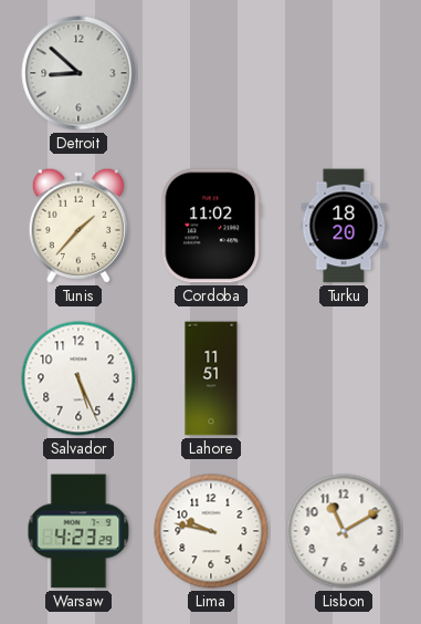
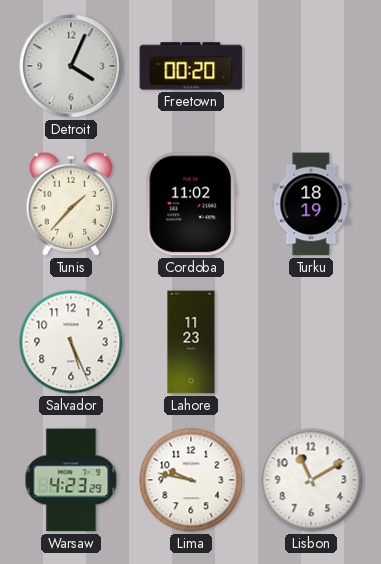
Detroit: 8:52 -> 4:04 (71, 66)
Freetown: none -> 00:20 (191, 66)
Turku: 18:20 -> 18:19 (311, 204)
Lahore: 11:51 -> 11:23 (191, 342)
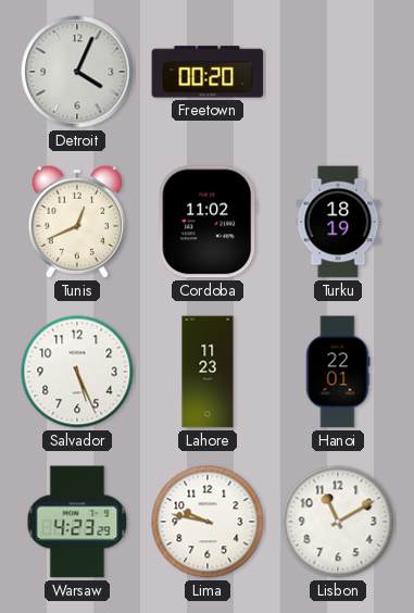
Tunis: 1:37 -> 12:41 (77, 222)
Hanoi: none -> 22:01 (338, 372)
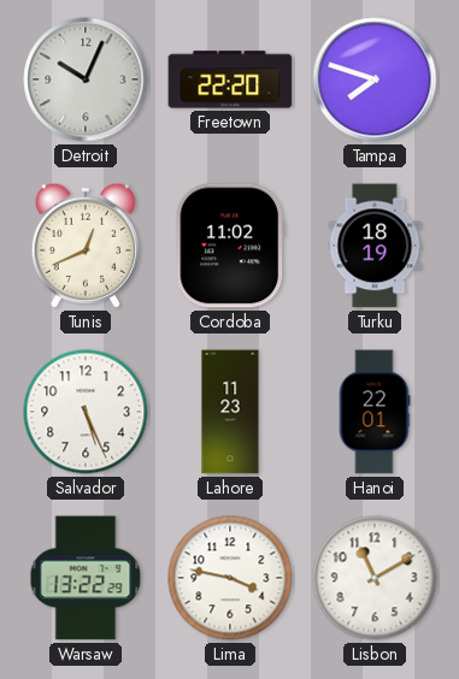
Detroit: 4:04 -> 10:04 (86, 79)
Freetown: 00:20 -> 22:20 (230, 79)
Tampa: none -> 7:48 (375, 79)
Warsaw: 4:23 -> 13:22 (86, 578)
Lima: 9:47 -> 3:47 (230, 578)
